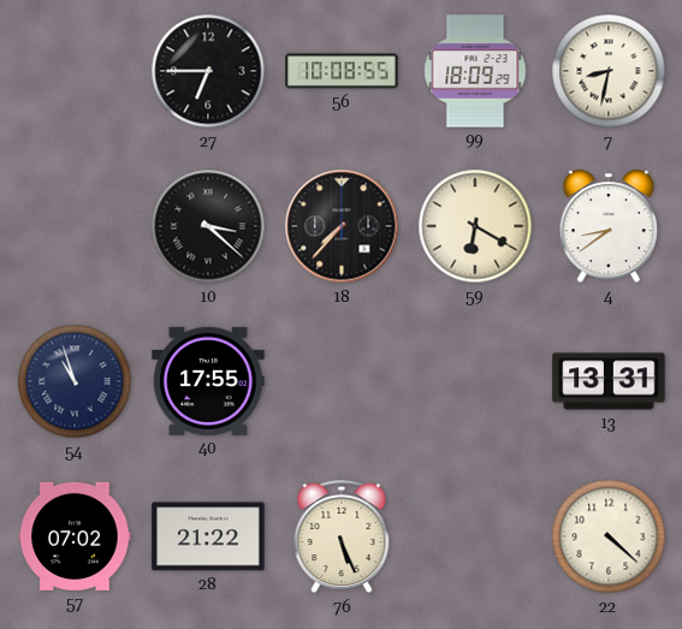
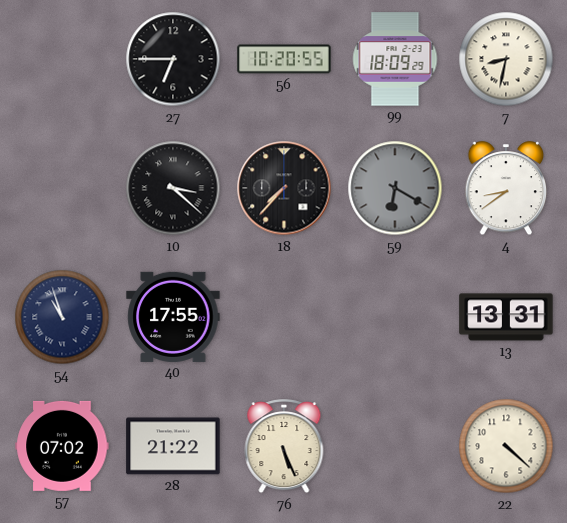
56: 10:08 -> 10:20 (284, 59)
59 dial: cream -> grey (395, 188)
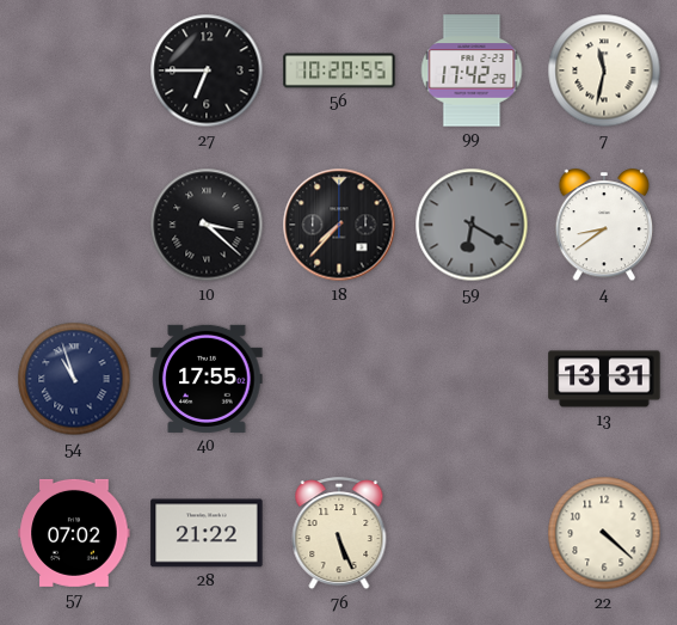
99: 18:09 -> 17:42 (472, 71)
7: 8:32 -> 11:32 (604, 71)
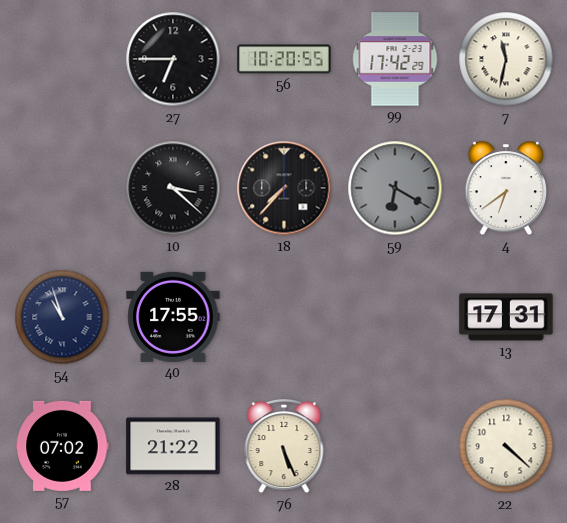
4: 8:39 -> 6:39 (506, 189)
13: 13:31 -> 17:31 (506, 317)
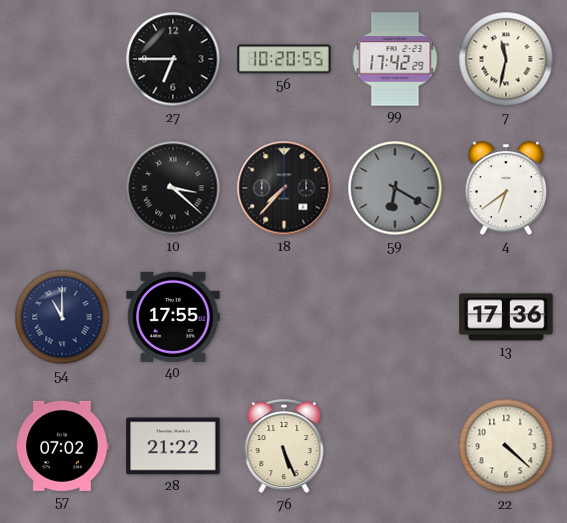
54: 10:57 -> 11:00 (62, 317)
13: 17:31 -> 17:36 (506, 317)
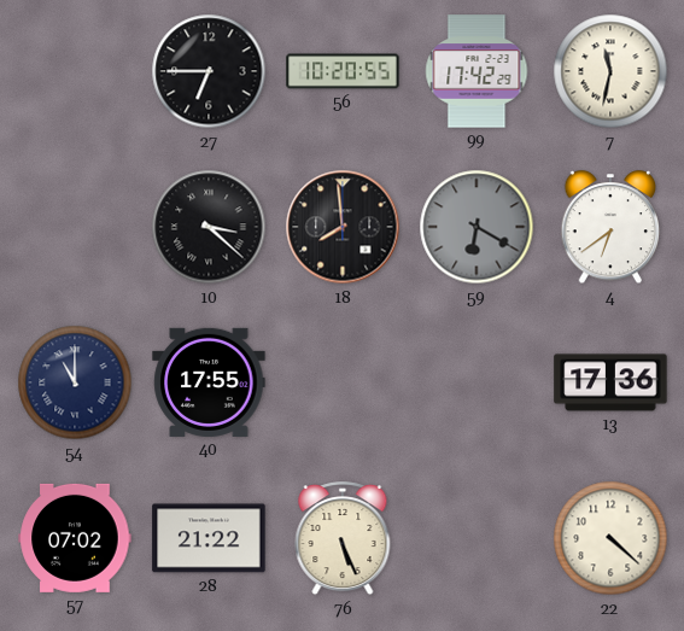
18: 7:37 -> 7:59 (343, 227)
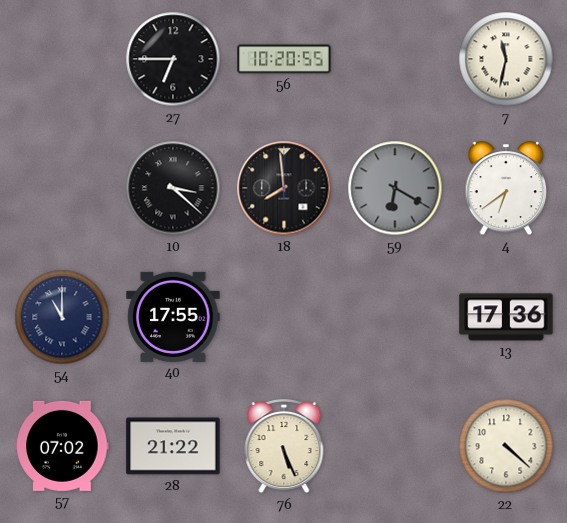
99: 17:42 -> none (477, 71)
